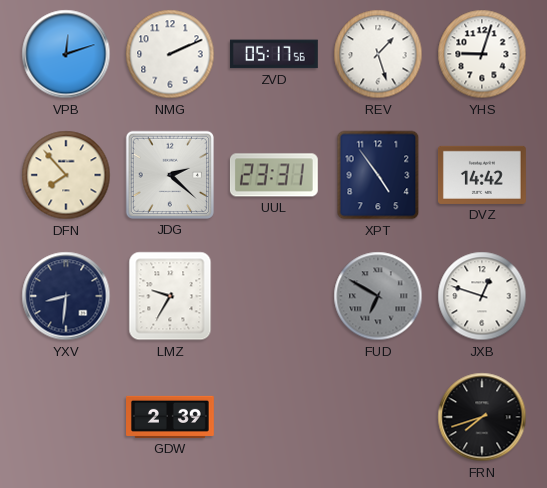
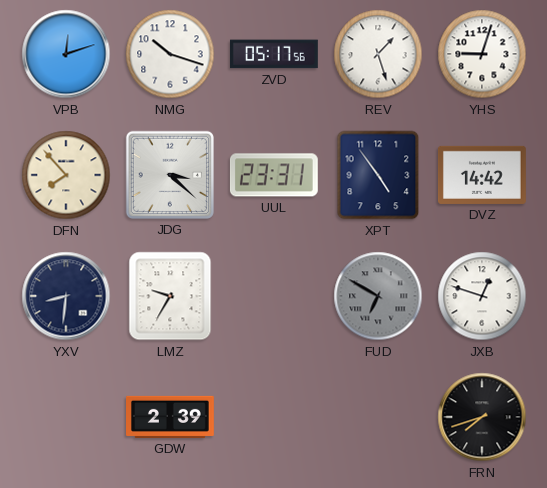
NMG: 2:11 -> 10:18 (170, 54)
JDG: 2:22 -> 3:22 (170, 175)
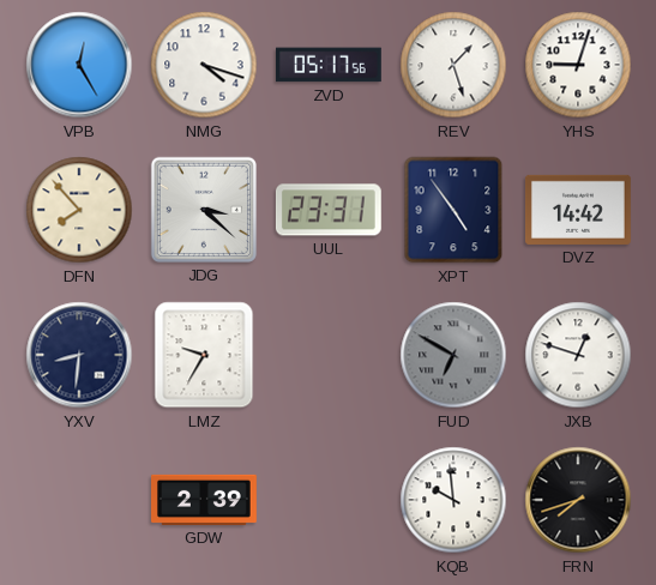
VPB: 12:12 -> 12:25 (79, 65)
NMG: 10:18 -> 4:18 (204, 65)
KQB: none -> 9:59 (453, 500)
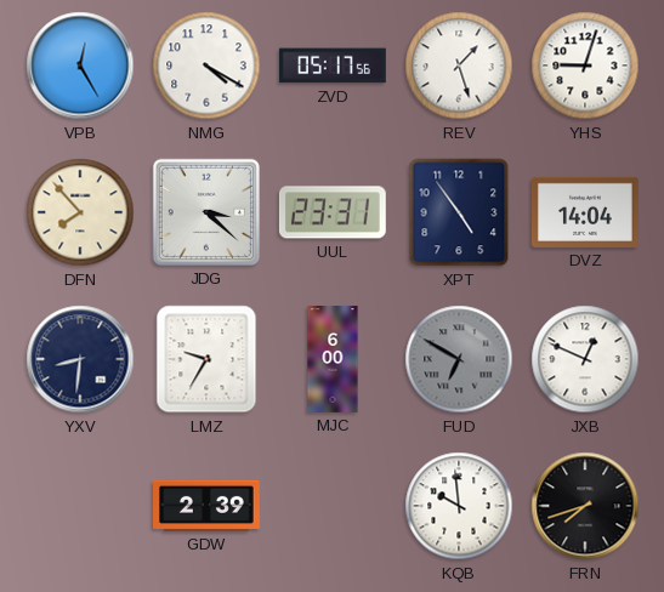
NMG: 4:18 -> 4:20 (206, 66)
DVZ: 14:42 -> 14:04 (585, 212)
MJC: none -> 6:00 (333, 360)
JXB: 12:48 -> 12:49 (585, 359)
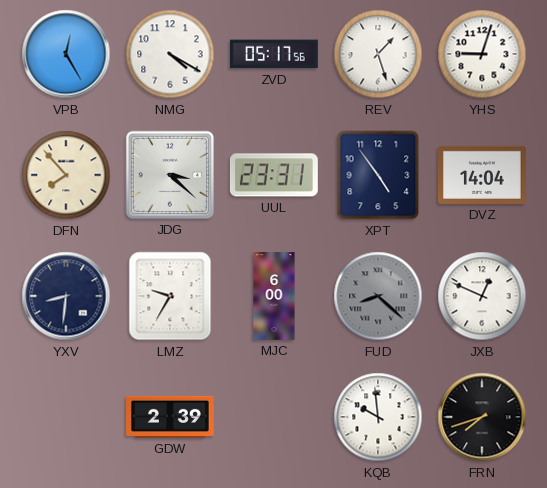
FUD: 6:50 -> 8:22 (378, 296)
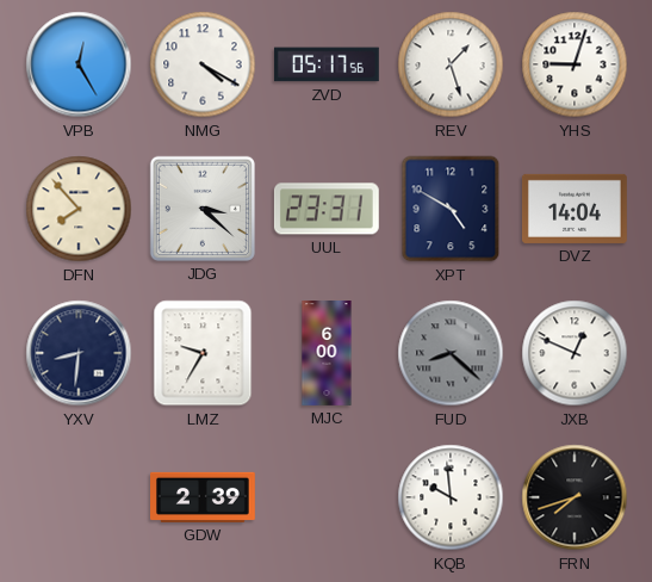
XPT: 4:54 -> 4:50 (451, 209)
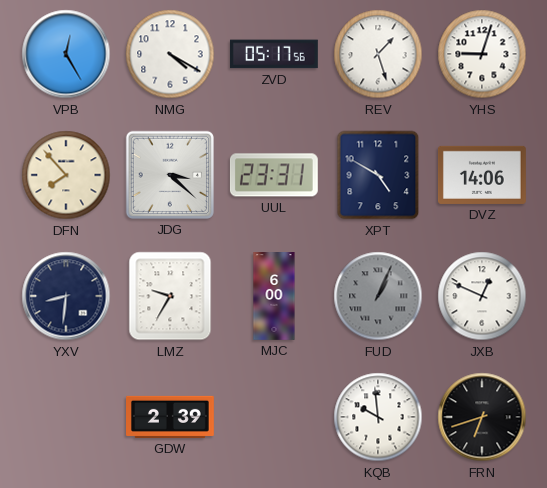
DVZ: 14:04 -> 14:06 (482, 175)
FUD: 8:22 -> 1:04 (378, 296)
FRN: 7:42 -> 6:42 (482, 417)
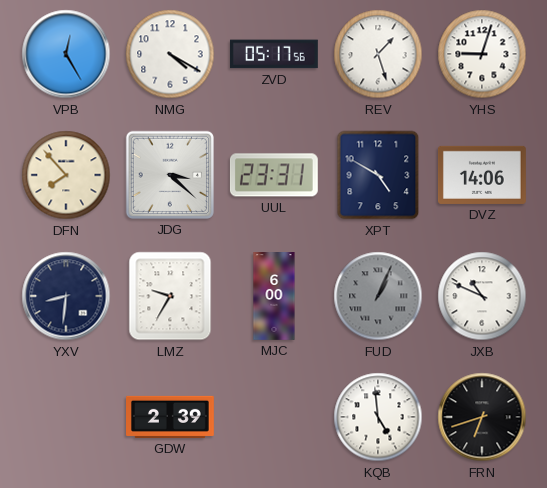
JXB: 12:49 -> 10:49 (482, 296)
KQB: 9:59 -> 4:59 (378, 417)
